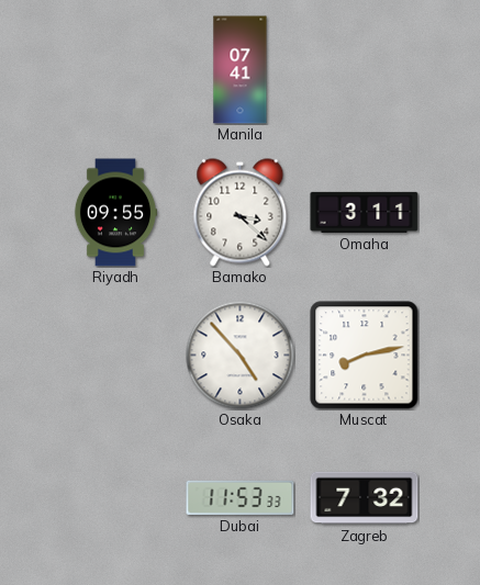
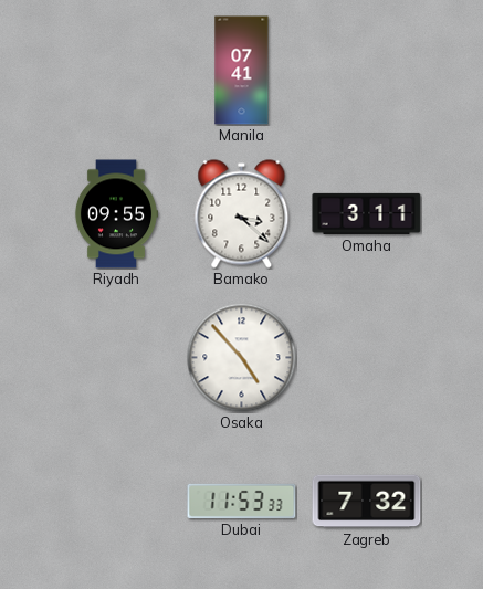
Muscat: 8:13 -> none (365, 356)
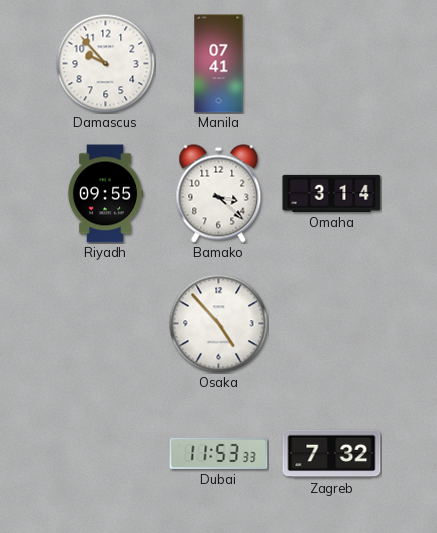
Damascus: none -> 9:53 (106, 64)
Omaha: 3:11 -> 3:14 (332, 193)
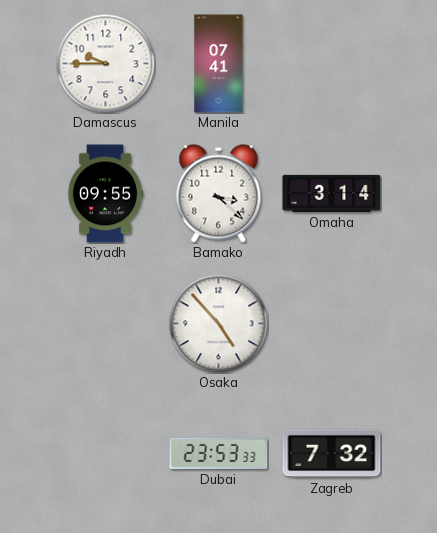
Damascus: 9:53 -> 9:45 (106, 64)
Dubai: 11:53 -> 23:53 (219, 453)
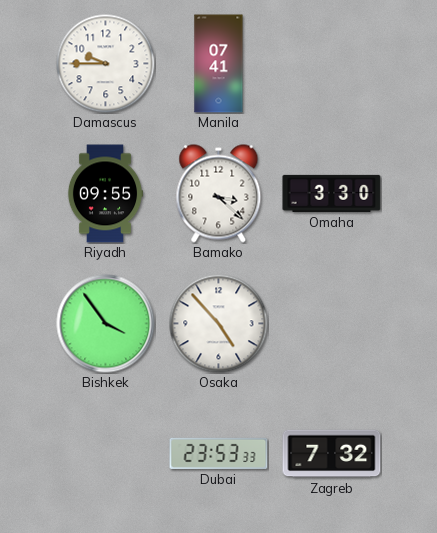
Omaha: 3:14 -> 3:30 (332, 193)
Bishkek: none -> 3:54 (106, 324)
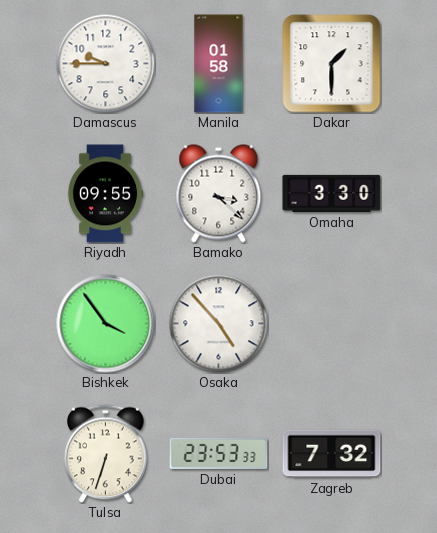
Manila: 07:41 -> 01:58 (219, 64)
Dakar: none -> 1:30 (332, 64)
Tulsa: none -> 6:33 (106, 453)
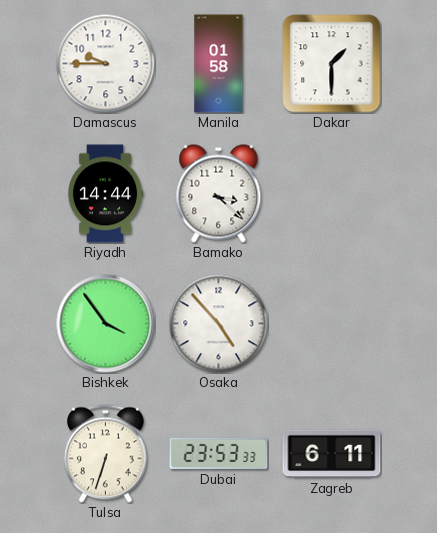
Riyadh: 09:55 -> 14:44 (105, 194)
Omaha: 3:30 -> none (332, 193)
Zagreb: 7:32 -> 6:11 (332, 454)
